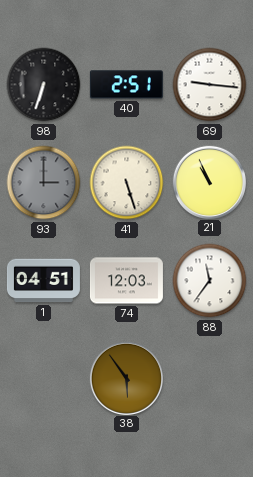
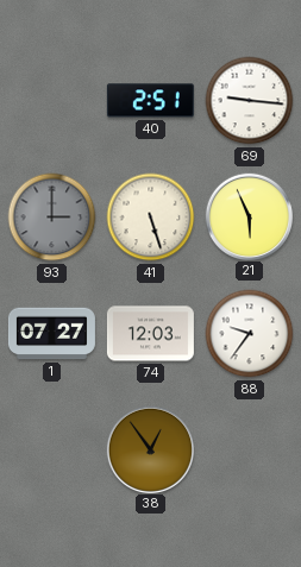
98: 6:33 -> none (44, 85)
21: 10:56 -> 5:56 (249, 216)
1: 04:51 -> 07:27 (51, 334)
88: 11:36 -> 9:36 (250, 334)
38: 5:54 -> 12:54 (150, 449)
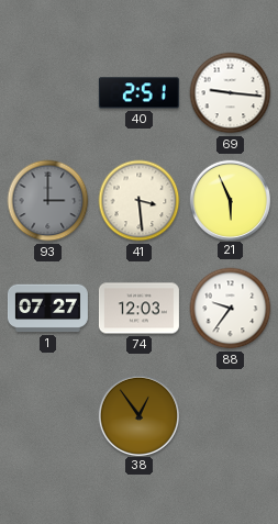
41: 5:27 -> 3:29 (140, 201)
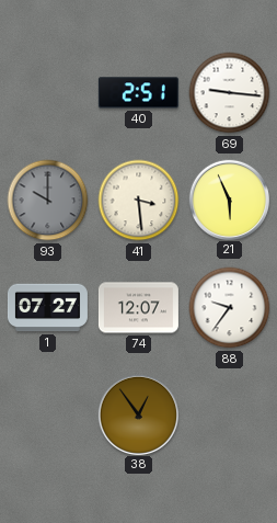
93: 3:00 -> 10:00 (48, 201)
74: 12:03 -> 12:07 (138, 308)
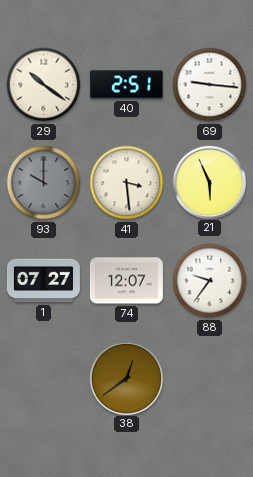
29: none -> 10:21 (44, 85)
38: 12:54 -> 12:39 (126, 378)
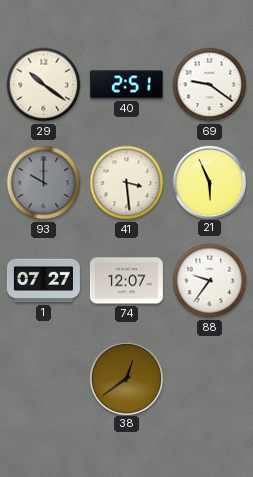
69: 9:16 -> 9:21 (210, 85)
